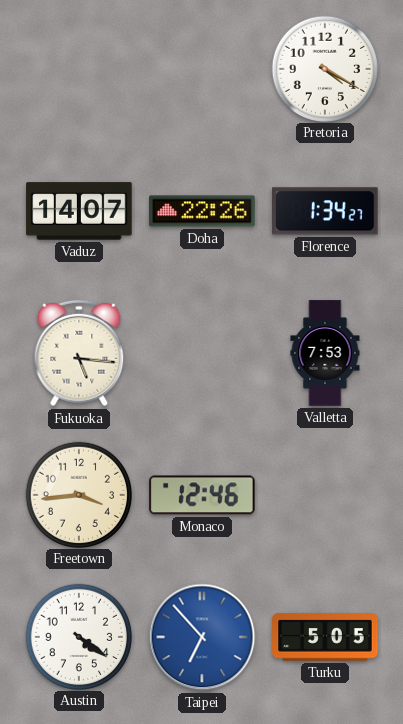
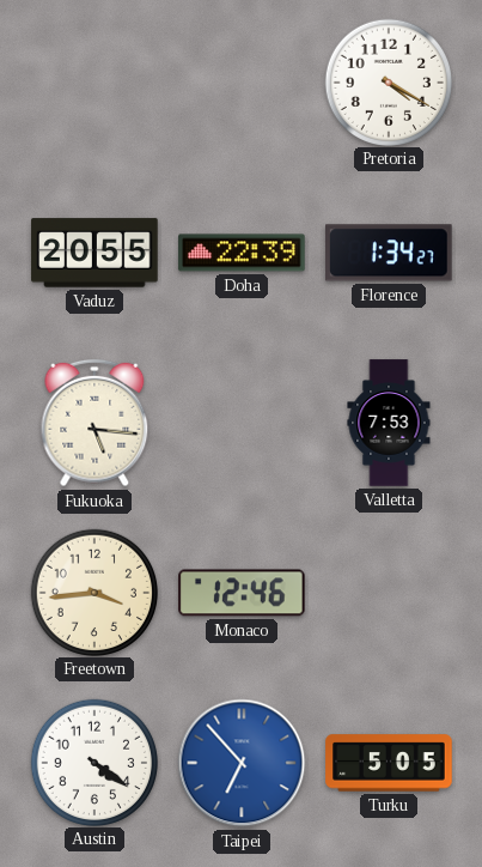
Vaduz: 14:07 -> 20:55 (94, 253)
Doha: 22:26 -> 22:39 (242, 253)
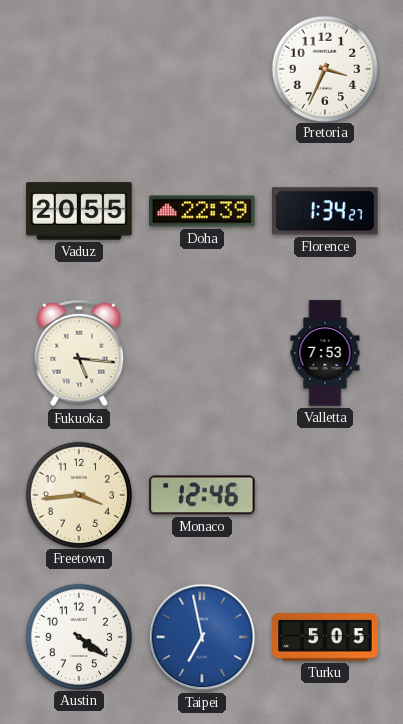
Pretoria: 4:20 -> 3:34 (324, 68)
Taipei: 6:53 -> 6:58 (202, 637)
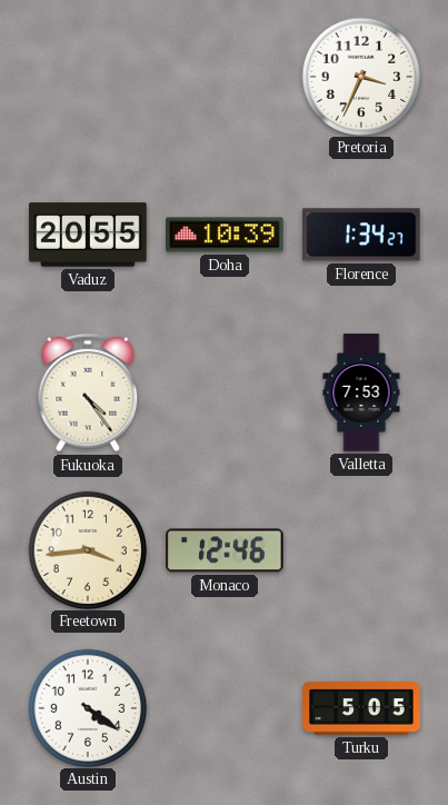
Doha: 22:39 -> 10:39 (225, 235)
Fukuoka: 5:16 -> 4:24 (88, 392)
Taipei: 6:58 -> none (202, 637)
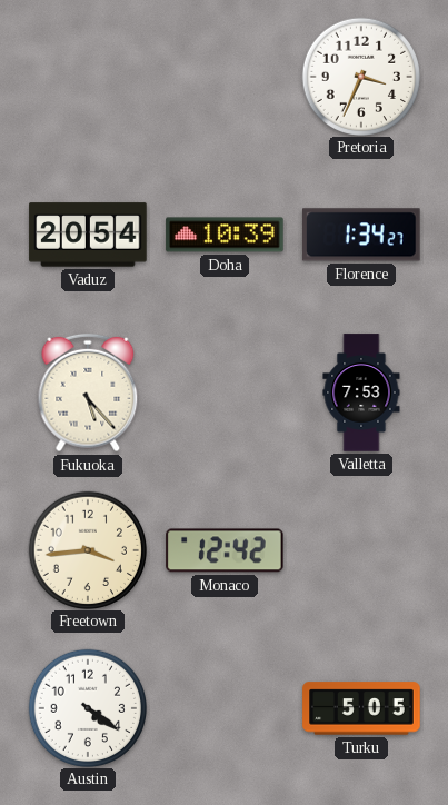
Vaduz: 20:55 -> 20:54 (88, 235)
Fukuoka: 4:24 -> 5:23 (88, 392)
Monaco: 12:46 -> 12:42 (225, 550)
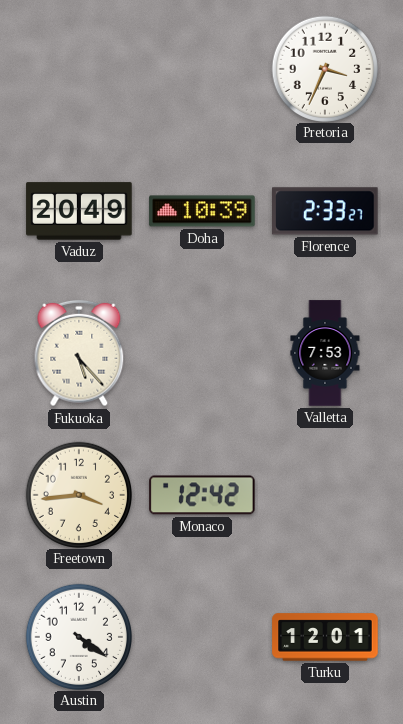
Vaduz: 20:54 -> 20:49 (79, 211)
Florence: 1:34 -> 2:33 (326, 211)
Turku: 5:05 -> 12:01 (325, 637)
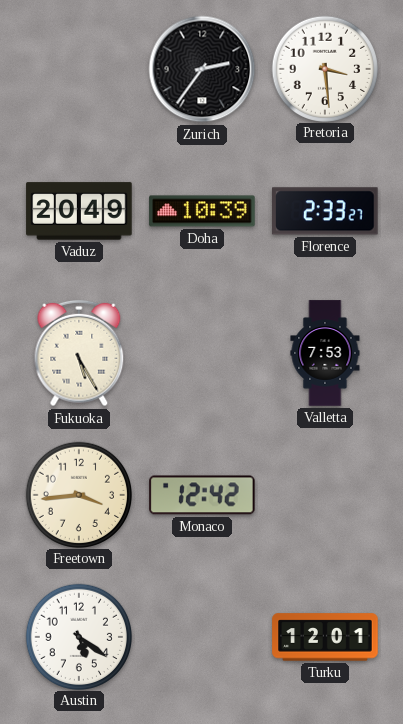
Zurich: none -> 2:36 (202, 69)
Pretoria: 3:34 -> 3:29 (324, 68)
Fukuoka: 5:23 -> 5:25 (79, 353)
Austin: 4:21 -> 5:21 (78, 636)
